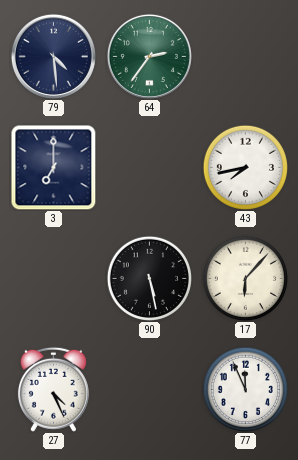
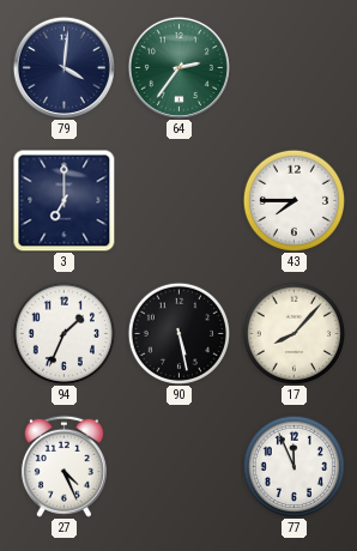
79: 4:29 -> 4:01 (63, 67)
43: 7:43 -> 7:45 (294, 200)
94: none -> 1:34 (63, 333)
17: 6:07 -> 8:07 (294, 333)
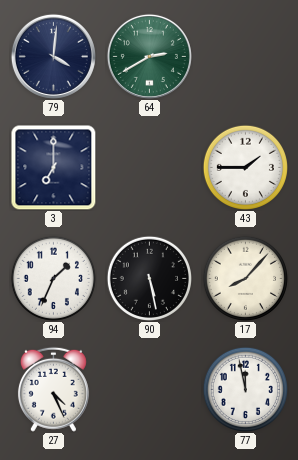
64: 2:36 -> 2:40 (149, 56)
43: 7:45 -> 1:45 (245, 167)
77: 11:56 -> 11:58 (245, 389)
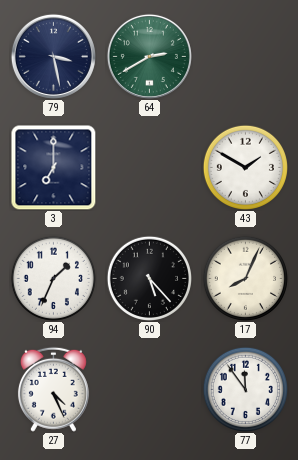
79: 4:01 -> 3:28 (53, 56)
43: 1:45 -> 1:50 (245, 167)
90: 5:28 -> 5:23 (149, 278)
17: 8:07 -> 8:04 (245, 278)
77: 11:58 -> 11:54 (245, 389)
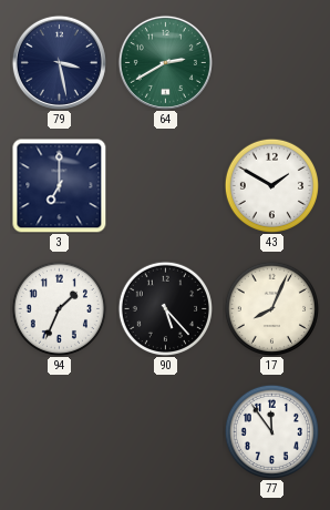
27: 4:26 -> none (53, 389)
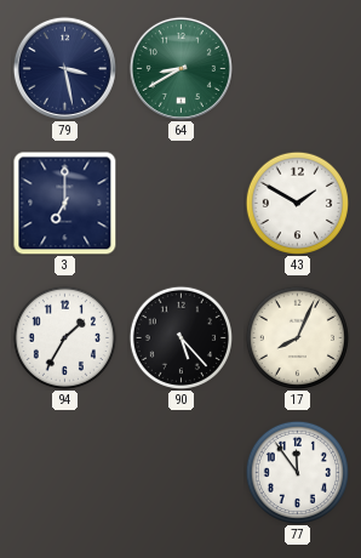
64: 2:40 -> 8:40 (180, 68)
94: 1:34 -> 1:35 (64, 337)
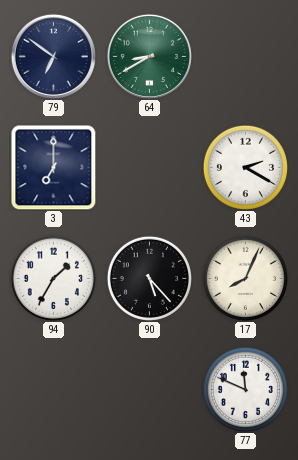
79: 3:28 -> 6:51 (53, 56)
43: 1:50 -> 2:20 (245, 167)
77: 11:54 -> 11:49 (245, 389)
